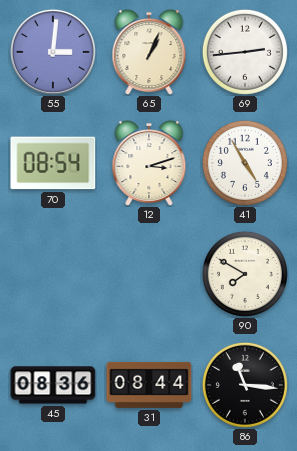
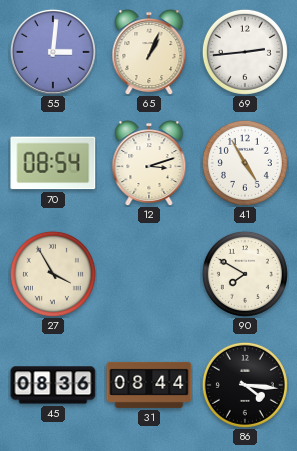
27: none -> 3:55 (53, 274)
86: 11:16 -> 4:16 (245, 385)
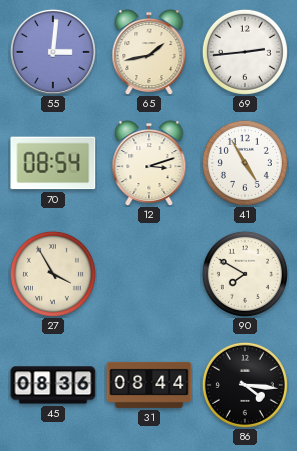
65: 1:04 -> 1:43 (149, 52)
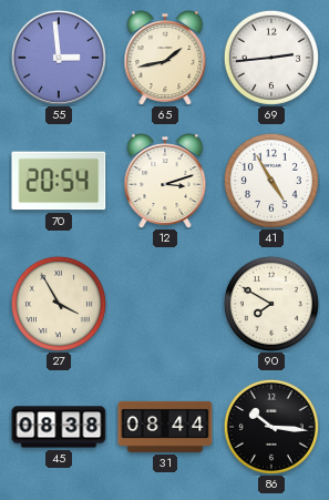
55: 3:01 -> 2:59 (59, 58)
70: 08:54 -> 20:54 (59, 181)
45: 08:36 -> 08:38 (59, 427)
86: 4:16 -> 10:16 (271, 427)
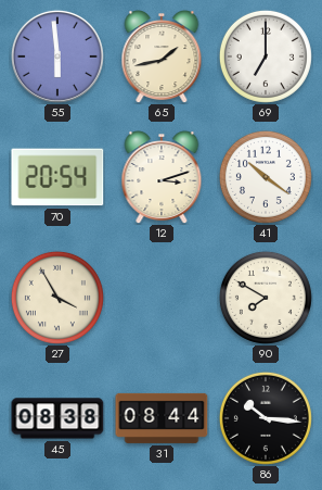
55: 2:59 -> 5:59 (57, 56)
69: 2:44 -> 7:00 (266, 56)
41: 4:55 -> 10:21 (266, 177)
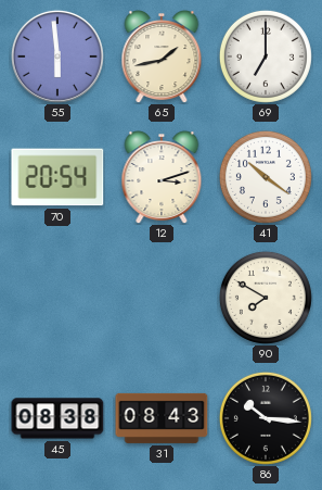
27: 3:55 -> none (57, 298)
31: 08:44 -> 08:43 (162, 418)
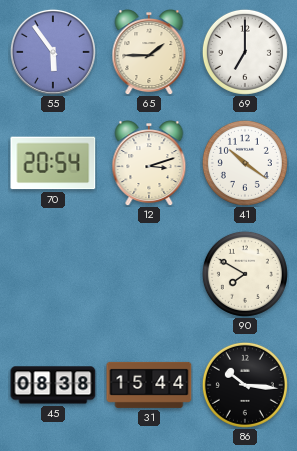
55: 5:59 -> 5:54 (53, 52)
65: 1:43 -> 1:45 (149, 52)
31: 08:43 -> 15:44 (149, 385)
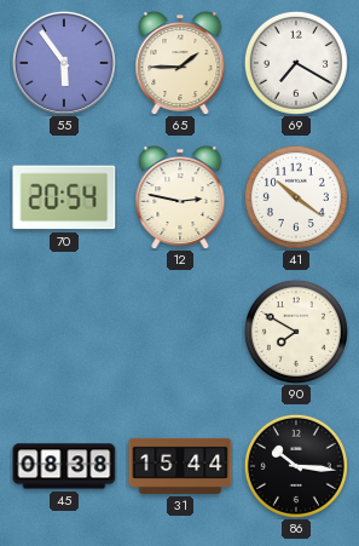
69: 7:00 -> 7:20 (296, 63)
12: 3:12 -> 2:47 (180, 197)
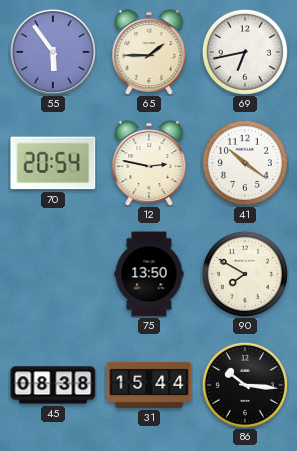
69: 7:20 -> 6:43 (245, 52)
75: none -> 13:50 (149, 274)
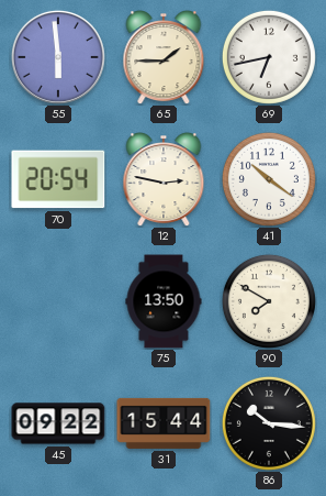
55: 5:54 -> 5:59 (58, 57)
45: 08:38 -> 09:22 (58, 423)
